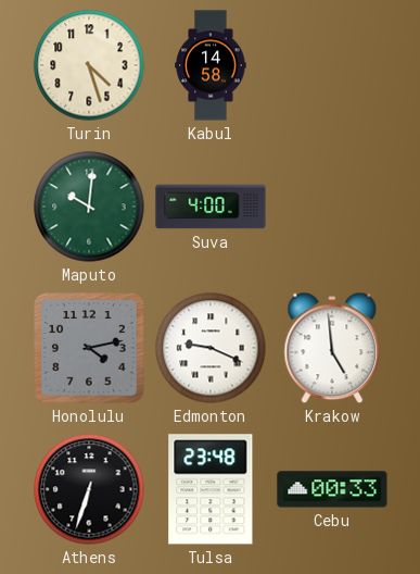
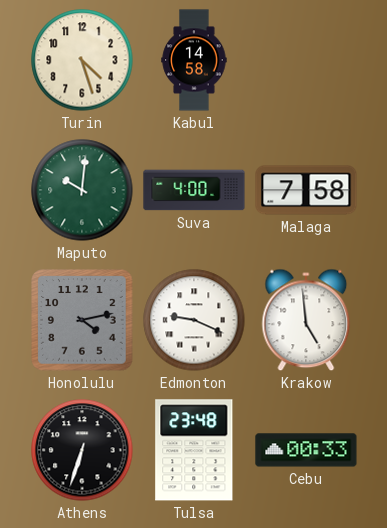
Malaga: none -> 7:58 (306, 190)
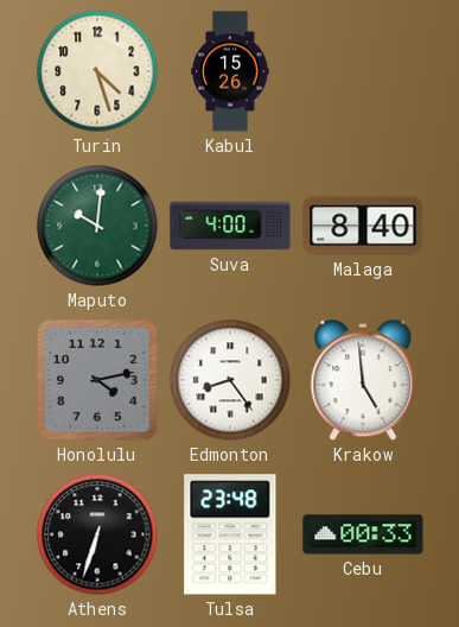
Kabul: 14:58 -> 15:26 (230, 71)
Malaga: 7:58 -> 8:40 (363, 226)
Edmonton: 9:19 -> 8:24 (230, 380)
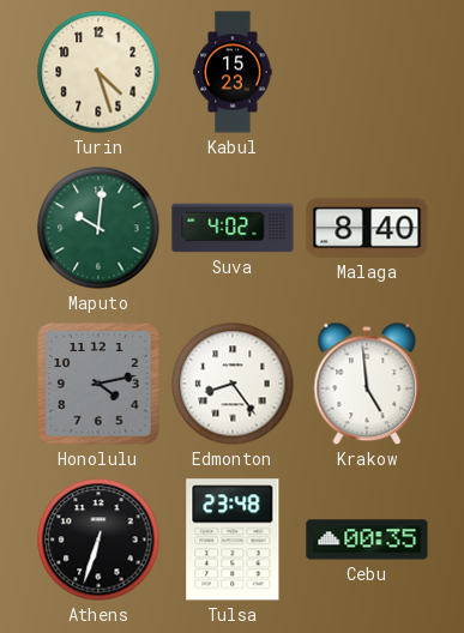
Kabul: 15:26 -> 15:23 (233, 72)
Suva: 4:00 -> 4:02 (233, 228)
Cebu: 00:33 -> 00:35 (367, 539)
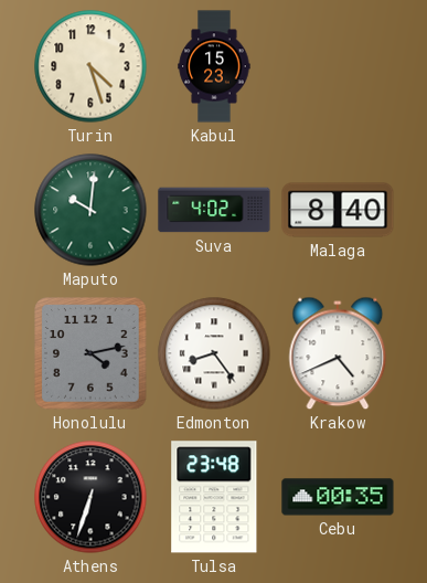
Krakow: 4:59 -> 4:41 (338, 353)
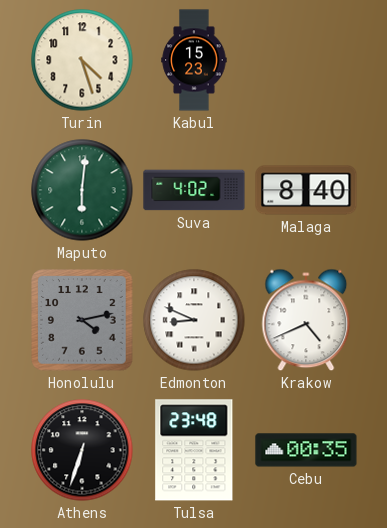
Maputo: 10:01 -> 6:01 (82, 190)
Edmonton: 8:24 -> 8:49 (194, 320)
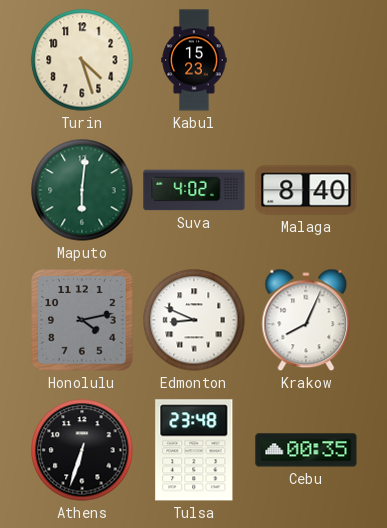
Krakow: 4:41 -> 8:04 (306, 320)
